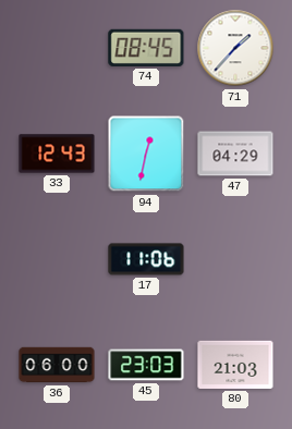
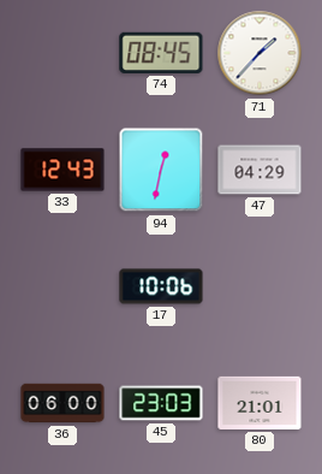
17: 11:06 -> 10:06 (161, 286)
80: 21:03 -> 21:01 (260, 403)
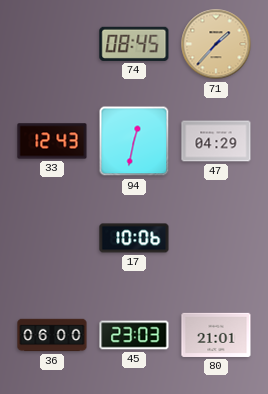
71 dial: white -> champagne (216, 44)
